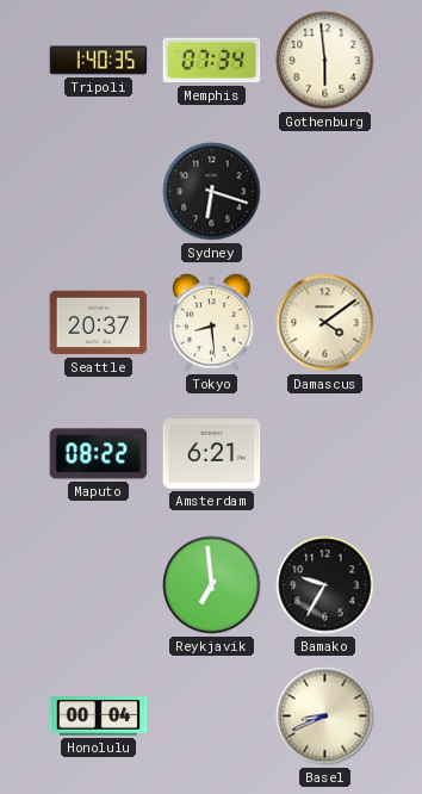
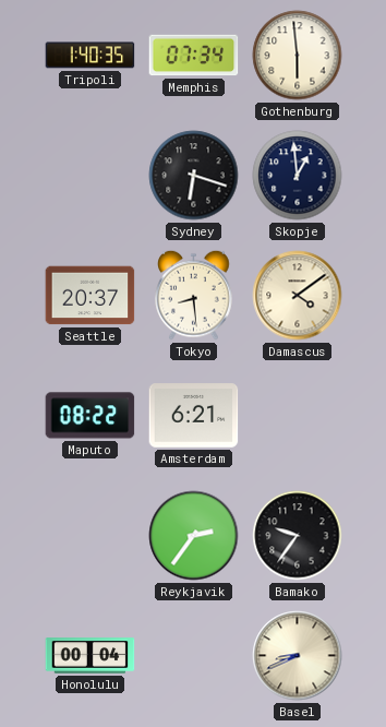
Skopje: none -> 12:59 (298, 176)
Reykjavik: 6:59 -> 2:36 (194, 536)
Bamako: 9:35 -> 9:36 (298, 536)
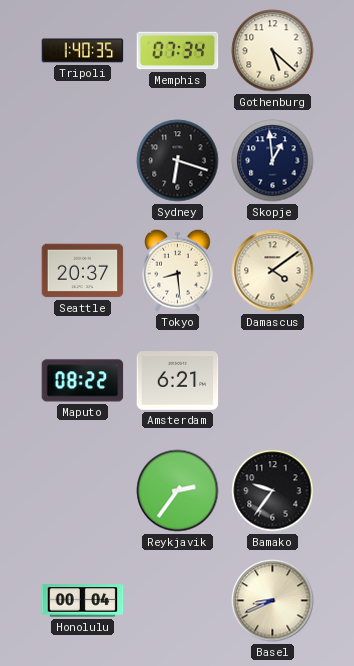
Gothenburg: 5:59 -> 5:22 (273, 51)
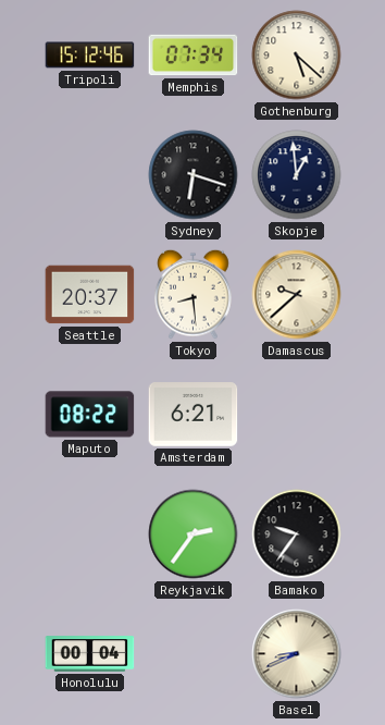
Tripoli: 1:40 -> 15:12 (90, 56)
Damascus: 4:09 -> 9:38 (297, 295)
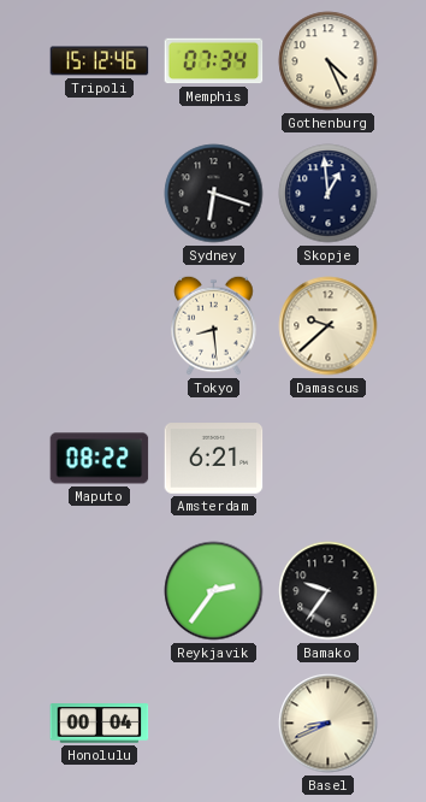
Gothenburg: 5:22 -> 4:26 (329, 61)
Seattle: 20:37 -> none (90, 295)
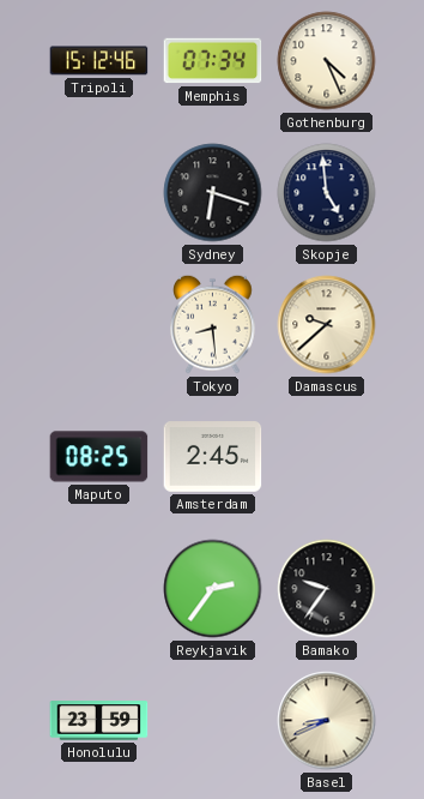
Skopje: 12:59 -> 4:59 (327, 193)
Maputo: 08:22 -> 08:25 (99, 457)
Amsterdam: 6:21 -> 2:45 (213, 457)
Honolulu: 00:04 -> 23:59 (99, 721)
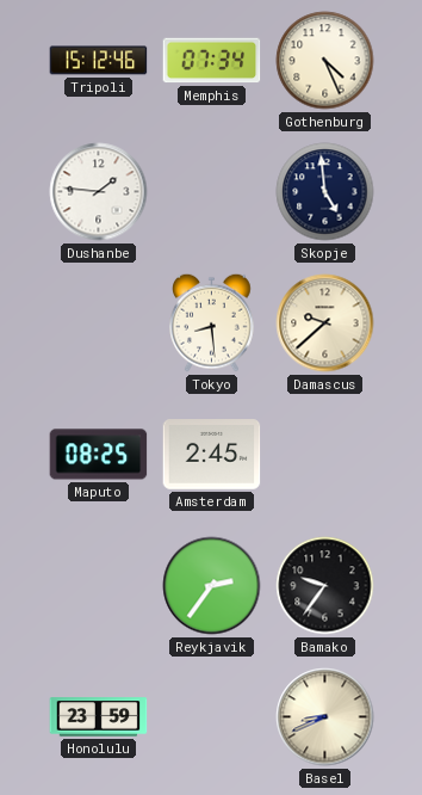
Dushanbe: none -> 1:46 (99, 192)
Sydney: 6:18 -> none (213, 193)
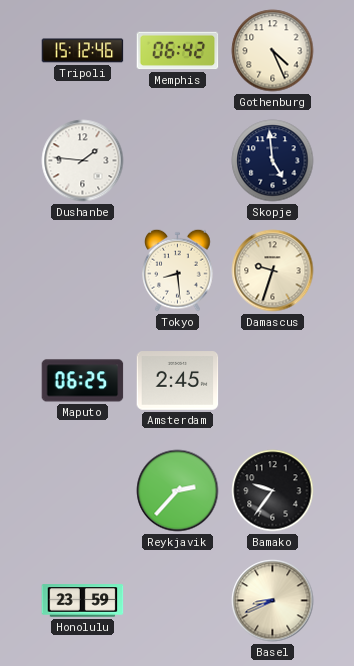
Memphis: 07:34 -> 06:42 (178, 51)
Damascus: 9:38 -> 9:33 (273, 271)
Maputo: 08:25 -> 06:25 (83, 381)
Reykjavik: 2:36 -> 2:37 (178, 491)
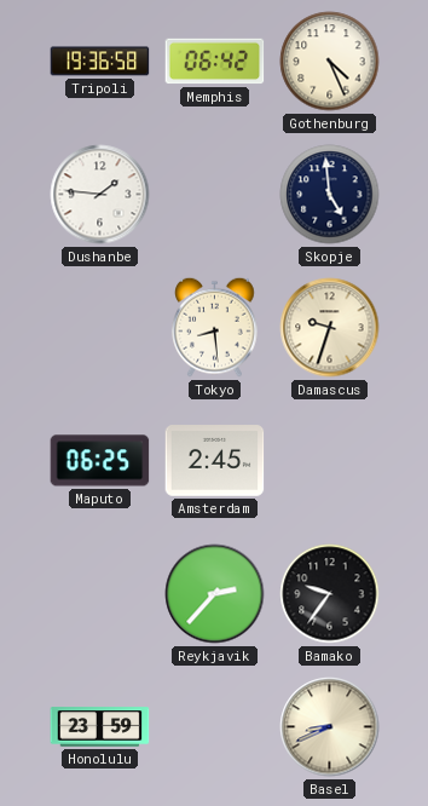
Tripoli: 15:12 -> 19:36 (100, 62)
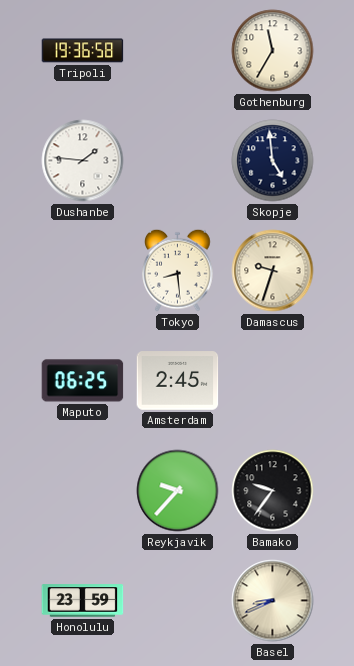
Memphis: 06:42 -> none (215, 62)
Gothenburg: 4:26 -> 11:35 (273, 51)
Reykjavik: 2:37 -> 9:37 (178, 491)
